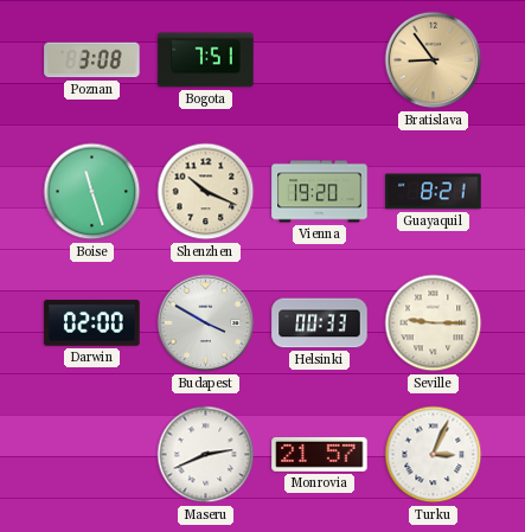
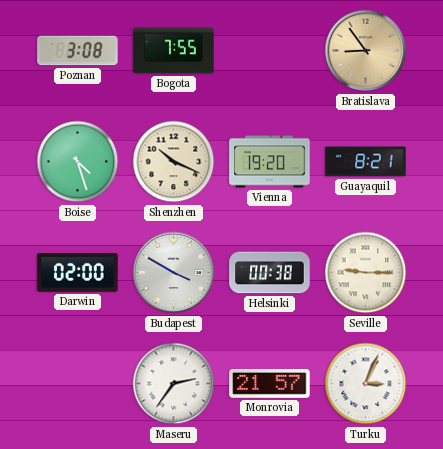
Bogota: 7:51 -> 7:55 (174, 51)
Boise: 11:27 -> 4:27 (78, 162)
Helsinki: 00:33 -> 00:38 (270, 273)
Maseru: 2:41 -> 2:36 (174, 384)
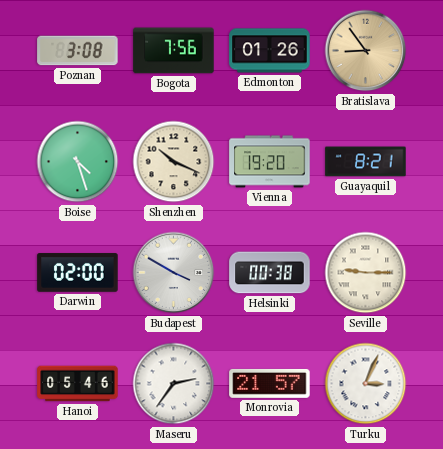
Bogota: 7:55 -> 7:56 (174, 51)
Edmonton: none -> 01:26 (270, 51)
Hanoi: none -> 05:46 (78, 384)
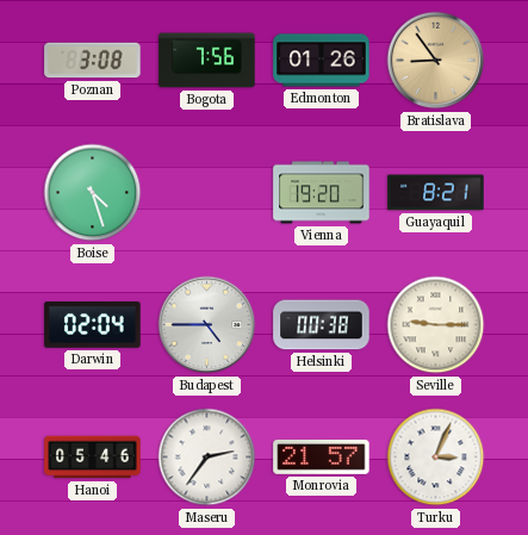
Shenzhen: 10:19 -> none (174, 162)
Darwin: 02:00 -> 02:04 (93, 325)
Budapest: 3:50 -> 4:45 (207, 325)
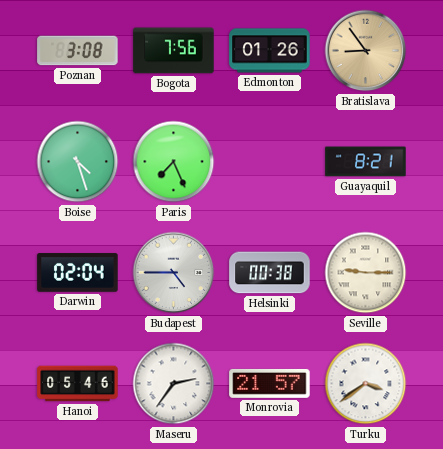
Paris: none -> 7:26 (174, 162)
Vienna: 19:20 -> none (322, 193)
Turku: 3:04 -> 3:39 (366, 384)
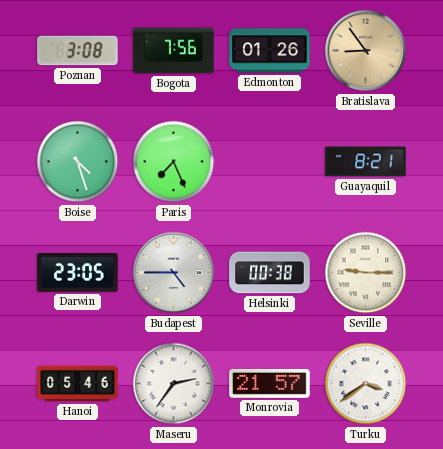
Darwin: 02:04 -> 23:05 (78, 273)
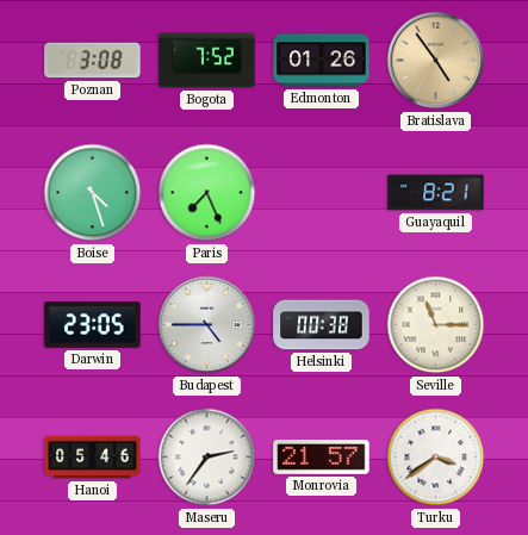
Bogota: 7:56 -> 7:52 (207, 61)
Bratislava: 8:54 -> 4:54 (436, 61)
Seville: 9:15 -> 11:15 (436, 325)
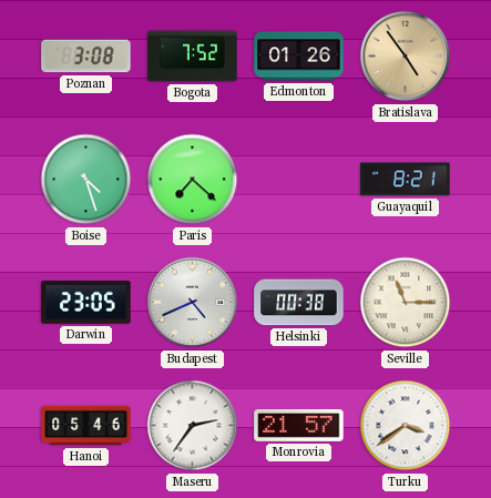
Paris: 7:26 -> 7:22 (193, 180)
Budapest: 4:45 -> 4:41 (193, 303)
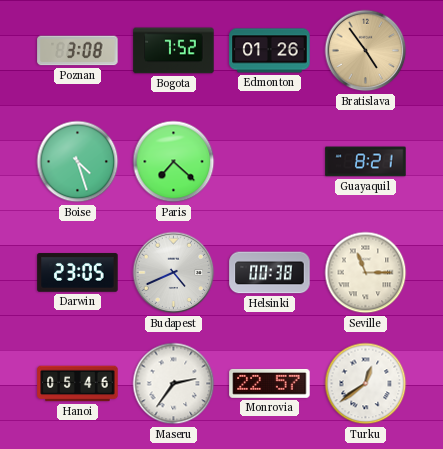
Monrovia: 21:57 -> 22:57 (270, 383)
Turku: 3:39 -> 12:39 (366, 384)
